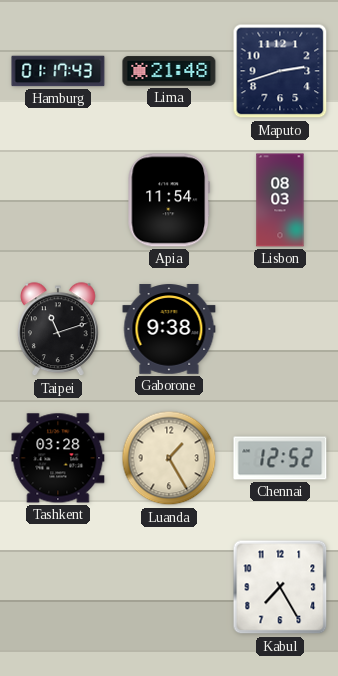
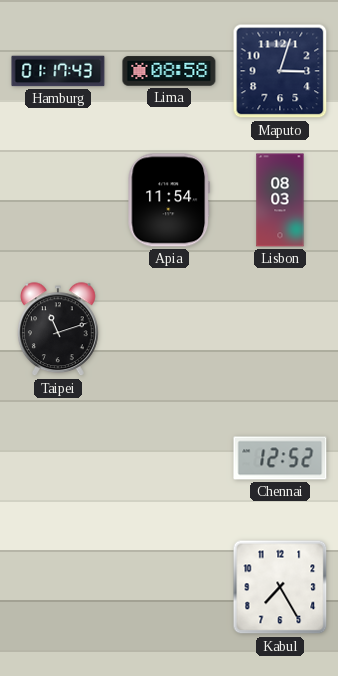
Lima: 21:48 -> 08:58 (169, 71)
Maputo: 2:42 -> 3:03 (280, 71)
Gaborone: 9:38 -> none (169, 329)
Tashkent: 03:28 -> none (58, 458)
Luanda: 1:25 -> none (169, 458)
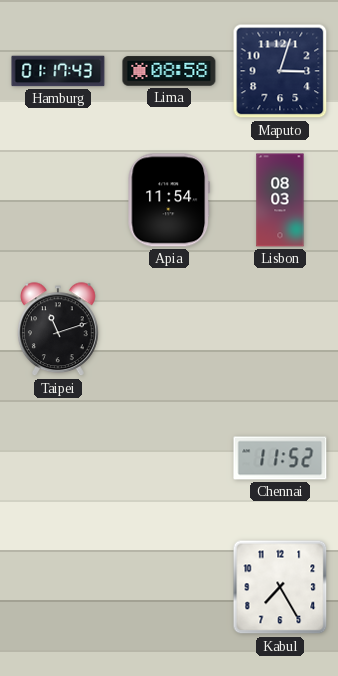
Chennai: 12:52 -> 11:52 (280, 458)
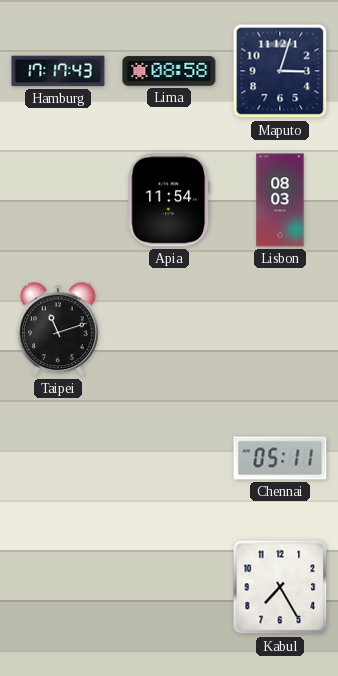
Hamburg: 01:17 -> 17:17 (58, 71)
Chennai: 11:52 -> 05:11 (280, 458)
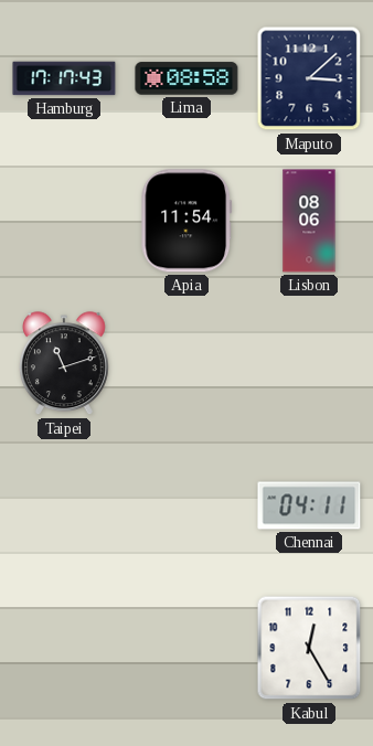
Maputo: 3:03 -> 3:08 (309, 78)
Lisbon: 08:03 -> 08:06 (309, 221)
Chennai: 05:11 -> 04:11 (309, 505)
Kabul: 7:25 -> 12:25 (309, 648)
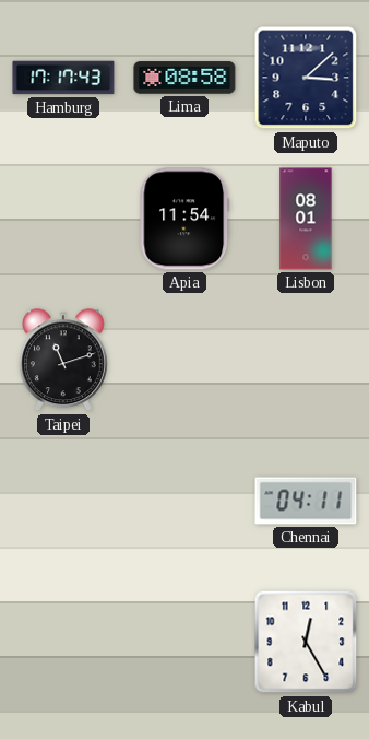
Lisbon: 08:06 -> 08:01 (306, 219)
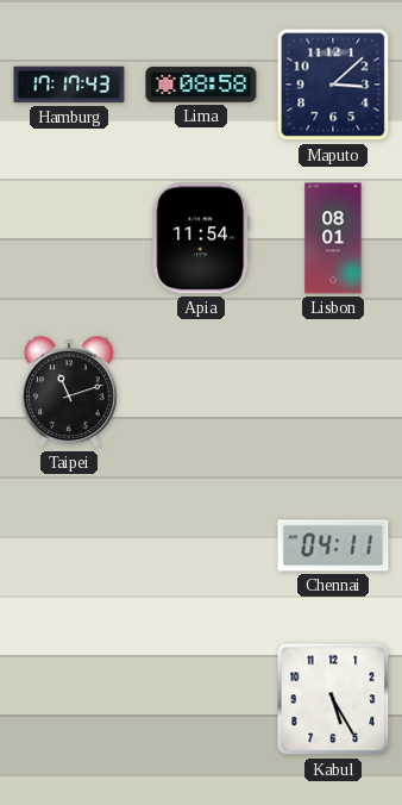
Kabul: 12:25 -> 5:25 (333, 699)
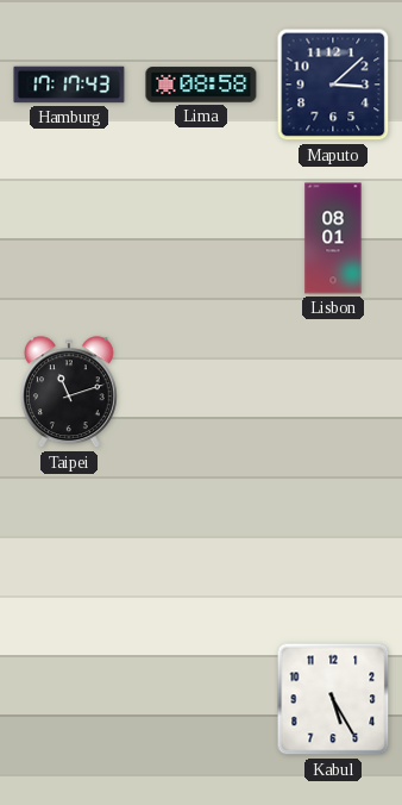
Apia: 11:54 -> none (201, 238)
Chennai: 04:11 -> none (333, 545)
